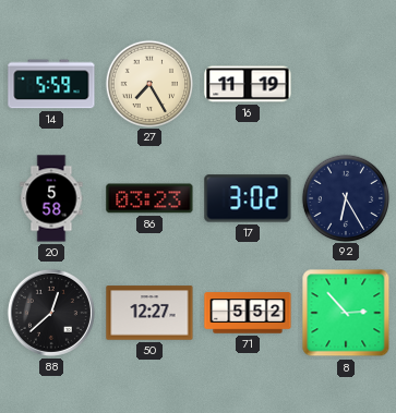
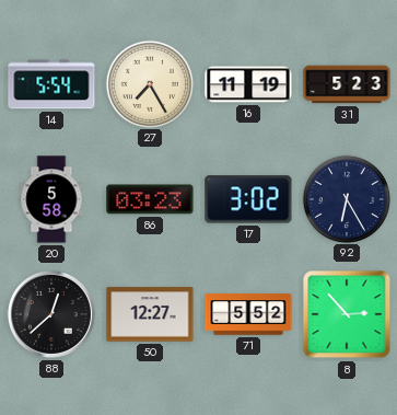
14: 5:59 -> 5:54 (51, 84)
31: none -> 5:23 (347, 84)
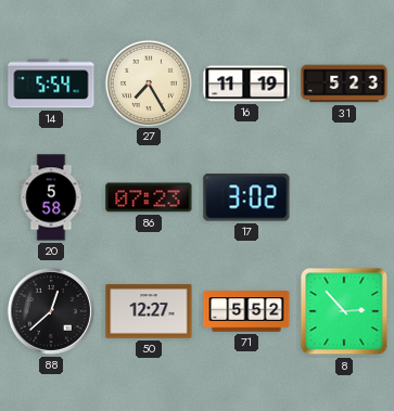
86: 03:23 -> 07:23 (149, 197)
92: 6:25 -> none (346, 198)
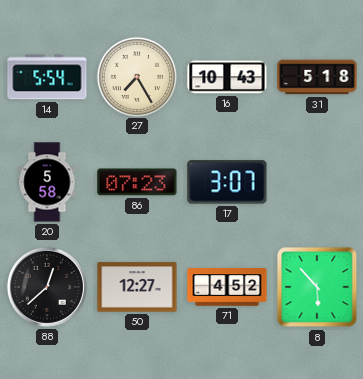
16: 11:19 -> 10:43 (227, 77)
31: 5:23 -> 5:18 (317, 77)
17: 3:02 -> 3:07 (227, 182)
71: 5:52 -> 4:52 (227, 287)
8: 2:53 -> 5:53 (317, 287)
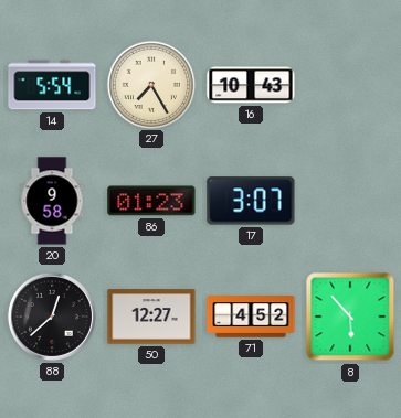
31: 5:18 -> none (317, 77)
20: 5:58 -> 9:58 (52, 201)
86: 07:23 -> 01:23 (151, 201)
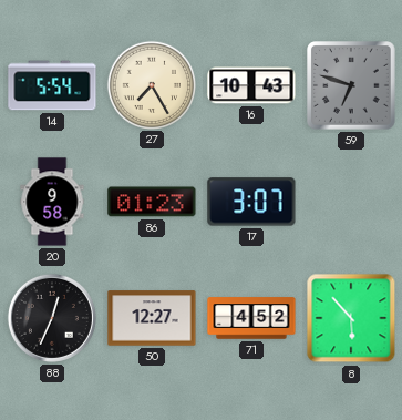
59: none -> 6:48 (351, 85)
88: 12:38 -> 12:34 (52, 318)
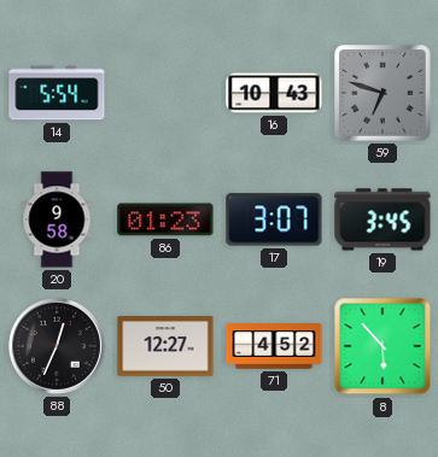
27: 7:25 -> none (151, 84)
19: none -> 3:45 (382, 219)
